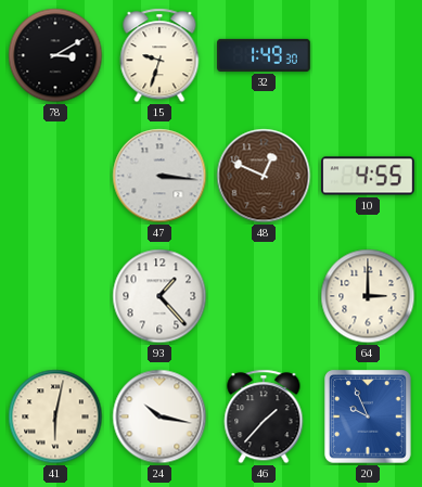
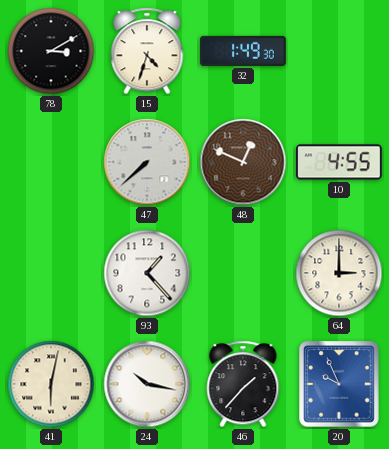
15: 9:33 -> 4:33 (147, 51)
47: 3:16 -> 7:38 (147, 162)
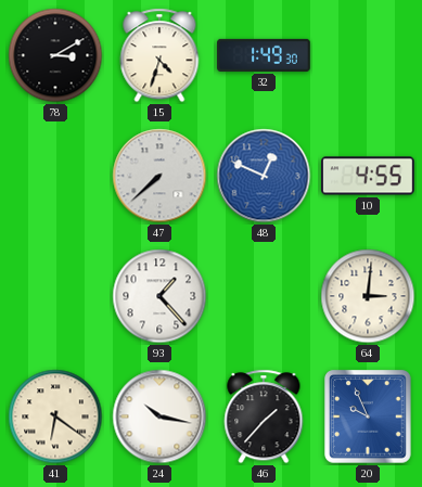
48 dial: brown -> blue (264, 176)
64: 3:00 -> 3:01 (368, 296)
41: 6:02 -> 6:21 (55, 416)
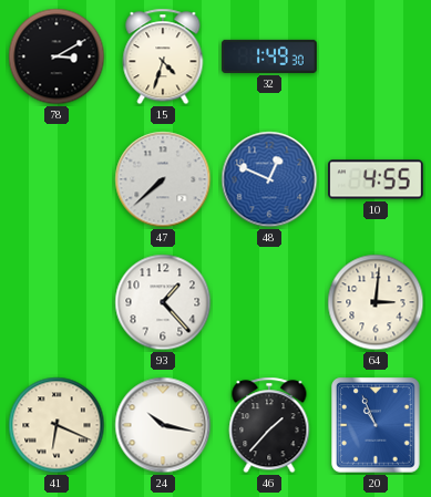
41: 6:21 -> 6:19 (57, 425)
20: 9:56 -> 10:56 (376, 425)
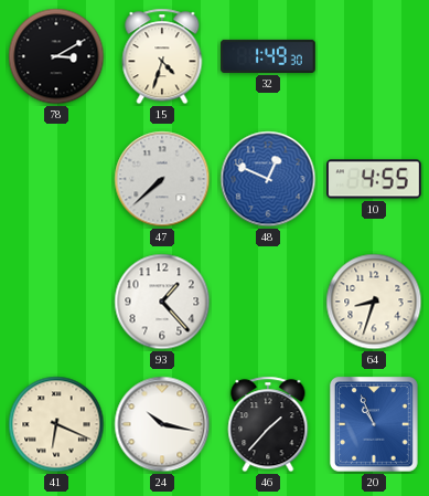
64: 3:01 -> 8:33 (374, 302)
